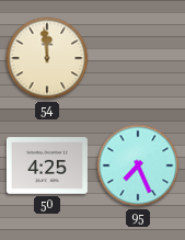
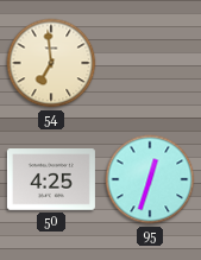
54: 11:59 -> 6:59 (51, 63)
95: 7:26 -> 12:33 (150, 179)
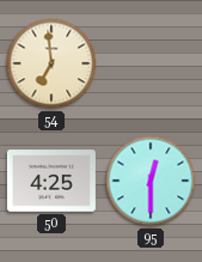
95: 12:33 -> 12:30 (151, 181)
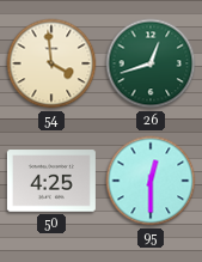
54: 6:59 -> 3:59 (51, 63)
26: none -> 12:42 (151, 63)
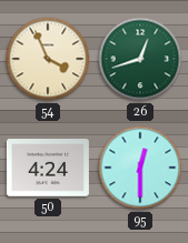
54: 3:59 -> 3:56 (48, 59)
50: 4:25 -> 4:24 (48, 168)
